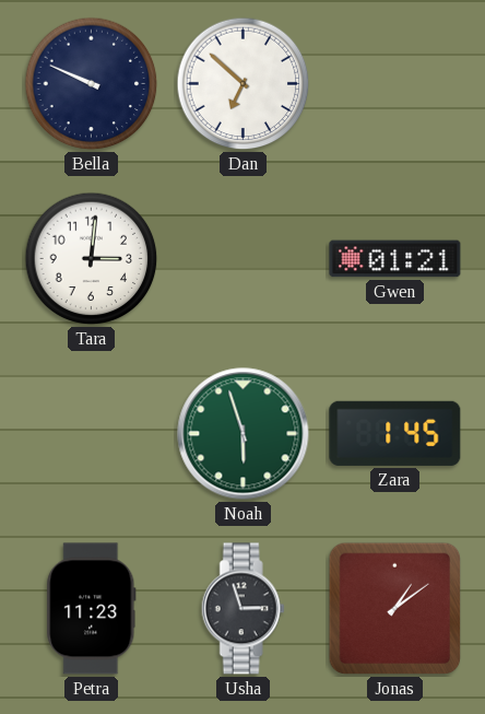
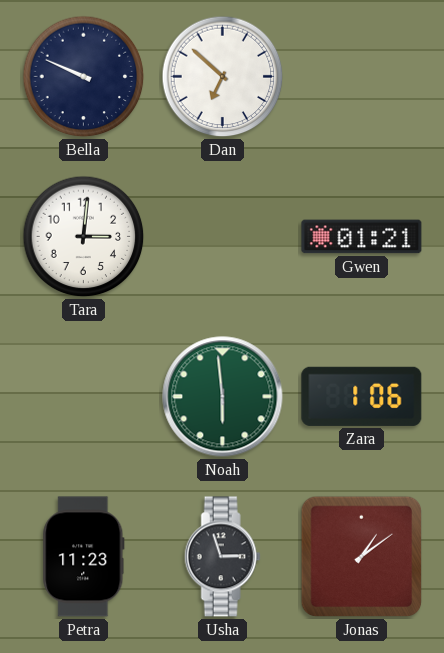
Noah: 5:57 -> 5:59 (223, 397)
Zara: 1:45 -> 1:06 (362, 396)
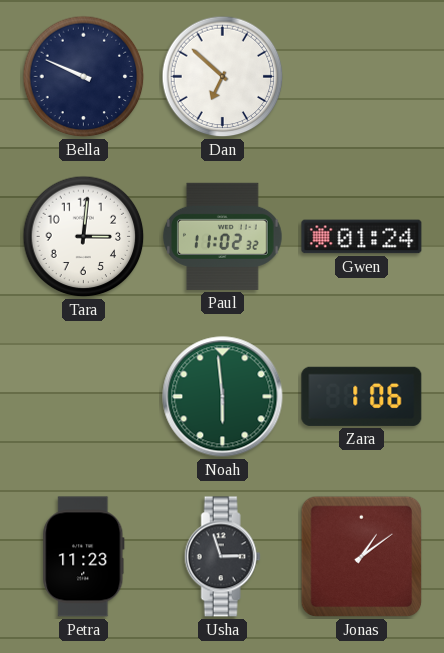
Paul: none -> 11:02 (222, 236)
Gwen: 01:21 -> 01:24 (362, 237)
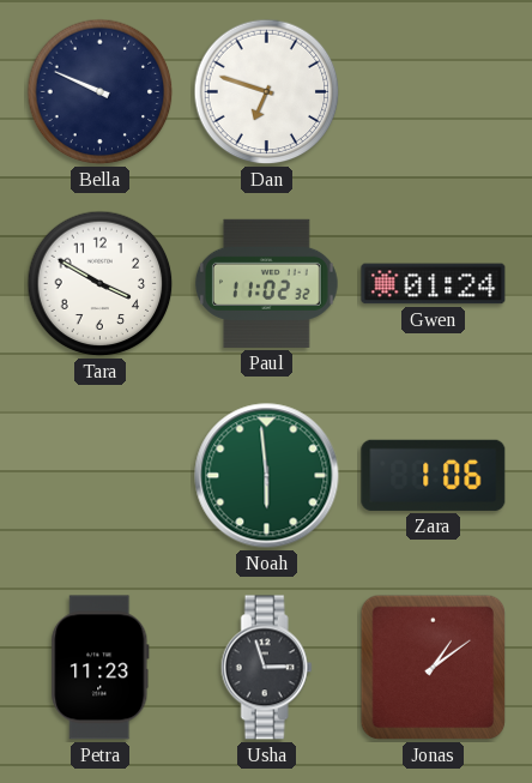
Dan: 6:52 -> 6:48 (267, 92)
Tara: 3:01 -> 3:50 (101, 284)
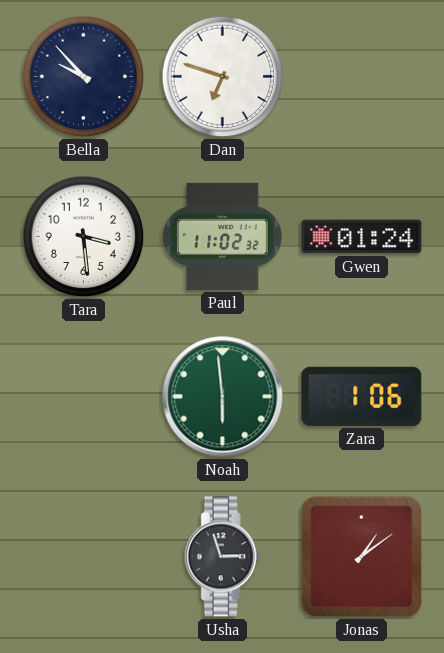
Bella: 9:49 -> 9:53 (84, 77)
Tara: 3:50 -> 3:29 (84, 237)
Petra: 11:23 -> none (101, 668)
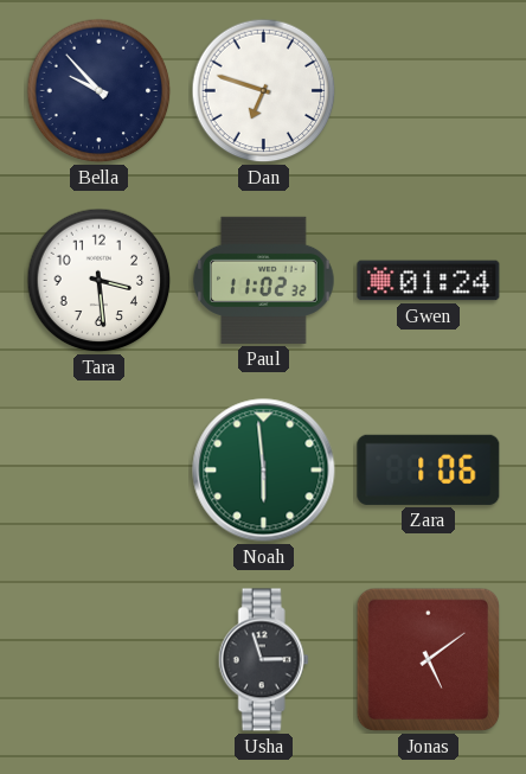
Jonas: 1:09 -> 5:09 (429, 660)
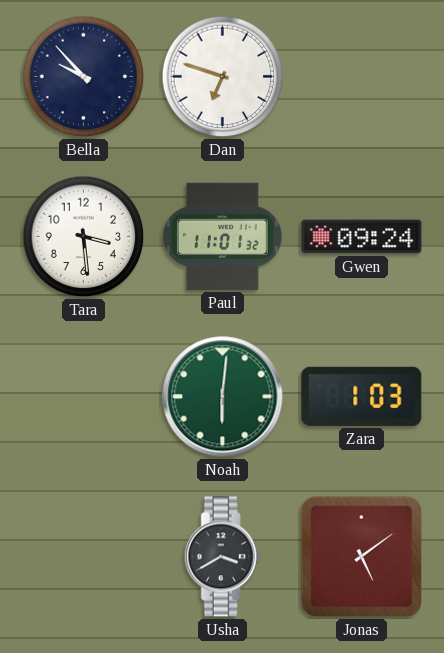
Paul: 11:02 -> 11:01 (222, 236)
Gwen: 01:24 -> 09:24 (362, 237)
Noah: 5:59 -> 6:01 (223, 397)
Zara: 1:06 -> 1:03 (362, 396)
Usha: 2:57 -> 3:40 (222, 557)
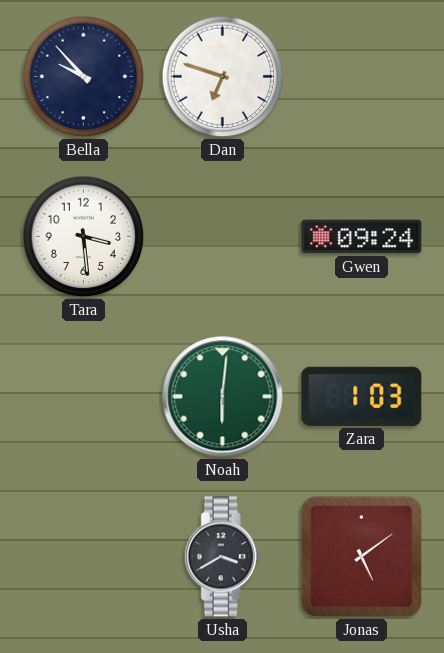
Paul: 11:01 -> none (222, 236)
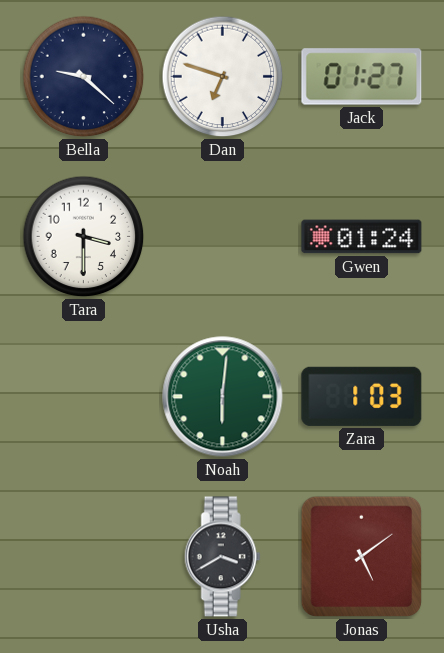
Bella: 9:53 -> 9:22 (84, 77)
Jack: none -> 01:27 (362, 77)
Tara: 3:29 -> 3:30 (84, 237)
Gwen: 09:24 -> 01:24 (362, 237)
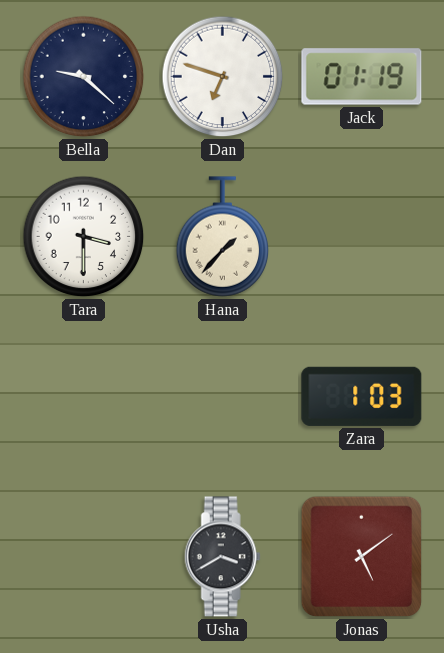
Jack: 01:27 -> 01:19 (362, 77)
Hana: none -> 1:37 (223, 237)
Gwen: 01:24 -> none (362, 237)
Noah: 6:01 -> none (223, 397)
